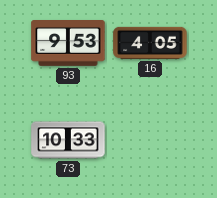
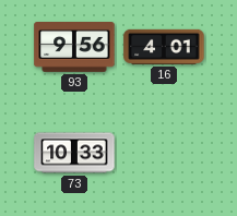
93: 9:53 -> 9:56 (74, 48)
16: 4:05 -> 4:01 (164, 47)
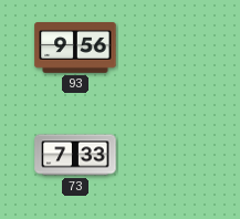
16: 4:01 -> none (164, 47)
73: 10:33 -> 7:33 (75, 155)
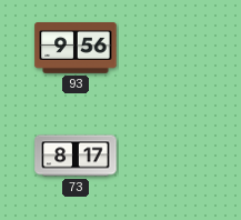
73: 7:33 -> 8:17 (76, 156)
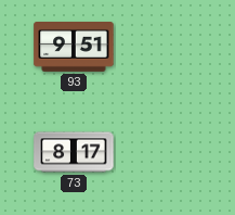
93: 9:56 -> 9:51 (74, 48)
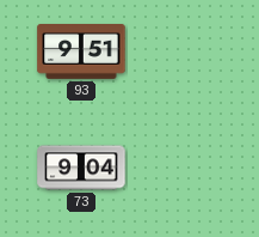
73: 8:17 -> 9:04 (81, 168)
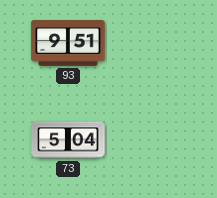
73: 9:04 -> 5:04 (68, 140)
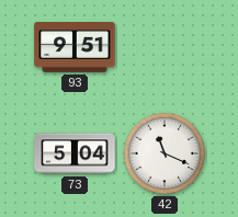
42: none -> 11:19 (165, 153)
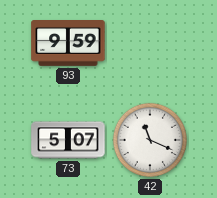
93: 9:51 -> 9:59 (68, 44)
73: 5:04 -> 5:07 (68, 140)
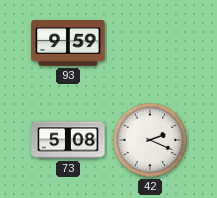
73: 5:07 -> 5:08 (68, 140)
42: 11:19 -> 2:19 (150, 140)
